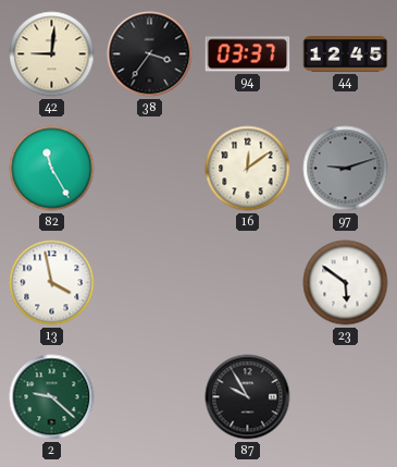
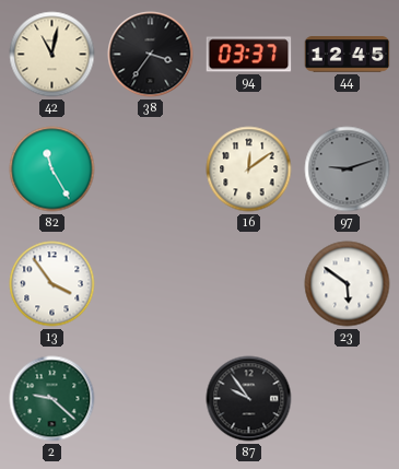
42: 9:01 -> 11:02 (52, 55)
13: 3:58 -> 3:54 (52, 284)
87: 9:55 -> 9:54 (249, 399)
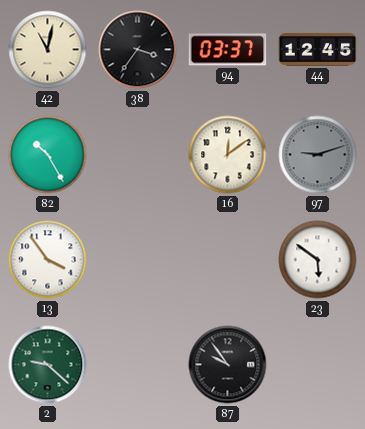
82: 11:25 -> 10:25 (48, 155)
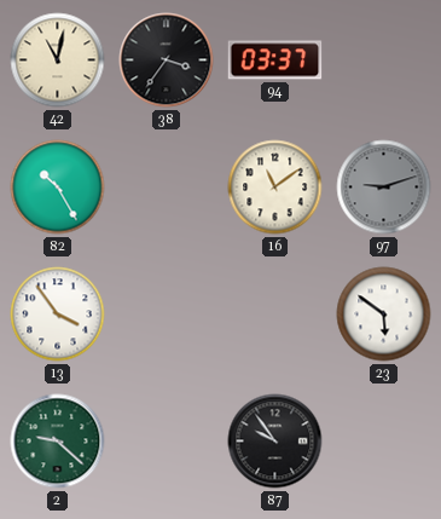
44: 12:45 -> none (318, 50)
16: 12:09 -> 11:09 (275, 188)
